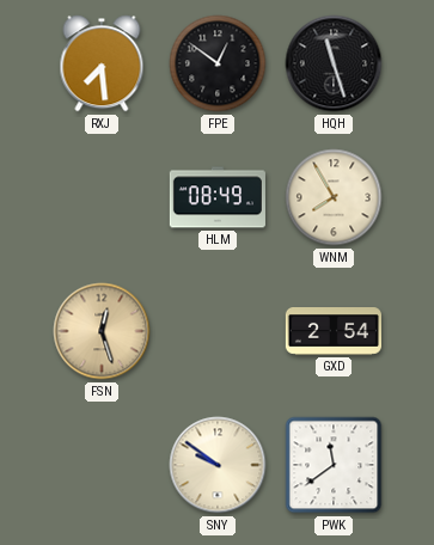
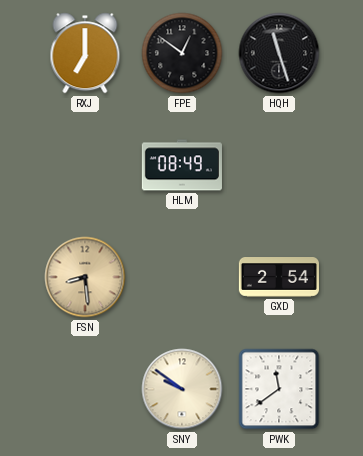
RXJ: 7:29 -> 7:00 (85, 53)
WNM: 7:55 -> none (334, 197)
FSN: 12:27 -> 8:29 (85, 277)
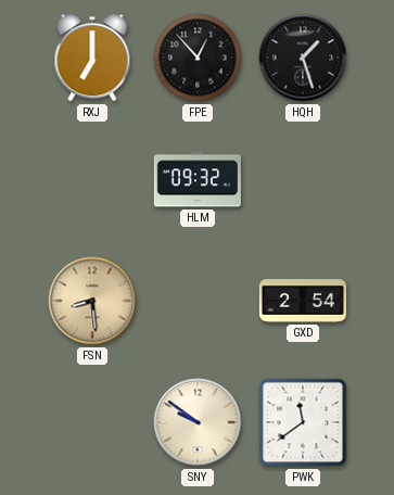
FPE: 12:51 -> 12:53 (198, 58)
HQH: 11:27 -> 1:27 (303, 58)
HLM: 08:49 -> 09:32 (198, 179)
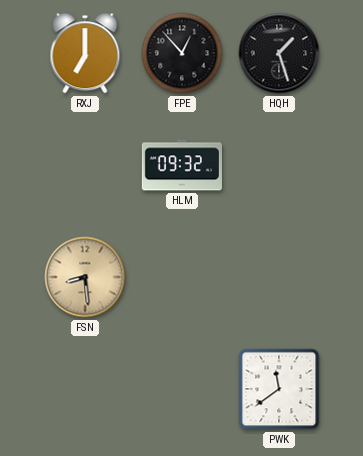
GXD: 2:54 -> none (303, 302)
SNY: 9:51 -> none (198, 422)
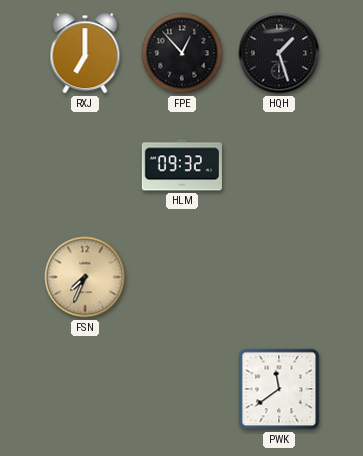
FSN: 8:29 -> 7:34 (85, 277)
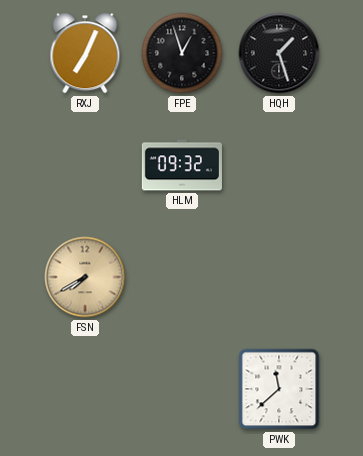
RXJ: 7:00 -> 7:04 (85, 53)
FPE: 12:53 -> 12:57 (182, 53)
FSN: 7:34 -> 7:40 (85, 277)
PWK: 11:39 -> 11:38 (279, 389)
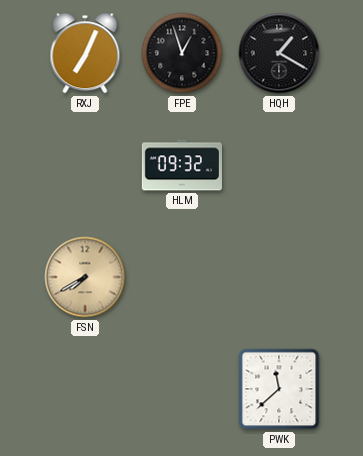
HQH: 1:27 -> 1:20 (279, 53)
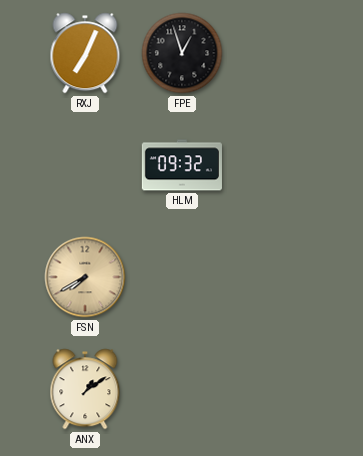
HQH: 1:20 -> none (279, 53)
ANX: none -> 1:09 (85, 389)
PWK: 11:38 -> none (279, 389)
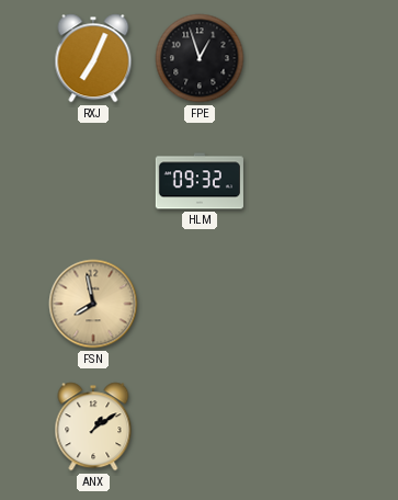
FSN: 7:40 -> 7:58 (93, 304)
